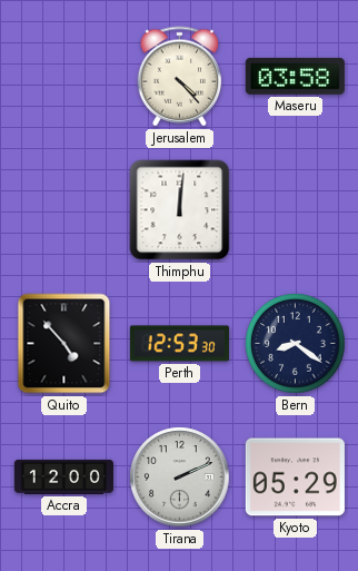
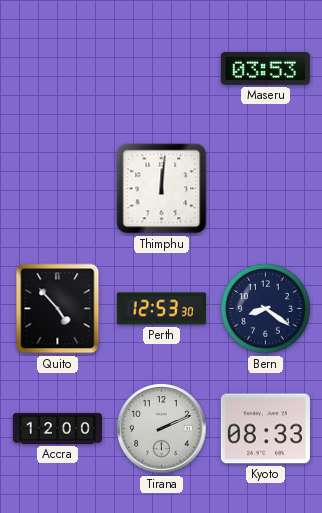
Jerusalem: 4:23 -> none (180, 77)
Maseru: 03:58 -> 03:53 (265, 68)
Kyoto: 05:29 -> 08:33 (265, 429)
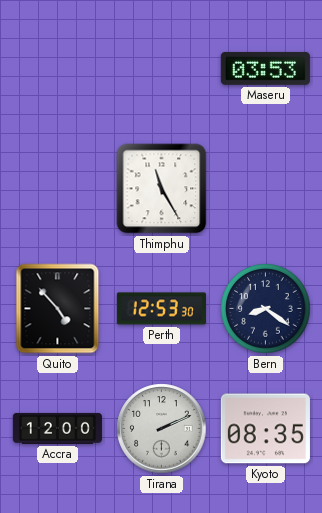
Thimphu: 12:01 -> 11:25 (162, 189)
Kyoto: 08:33 -> 08:35 (265, 429)
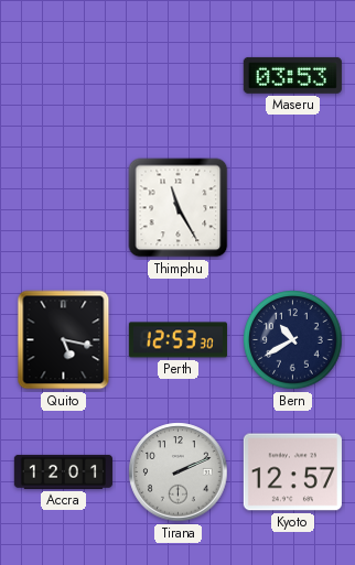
Quito: 4:53 -> 5:17 (64, 340)
Bern: 8:21 -> 10:40 (293, 340)
Accra: 12:00 -> 12:01 (63, 471)
Kyoto: 08:35 -> 12:57 (292, 472)
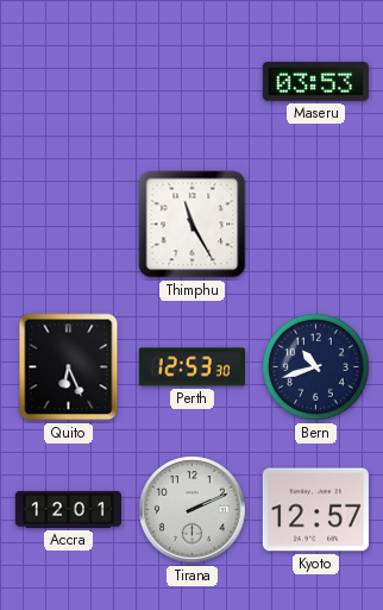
Quito: 5:17 -> 6:26 (69, 367)
Bern: 10:40 -> 10:42 (316, 367)
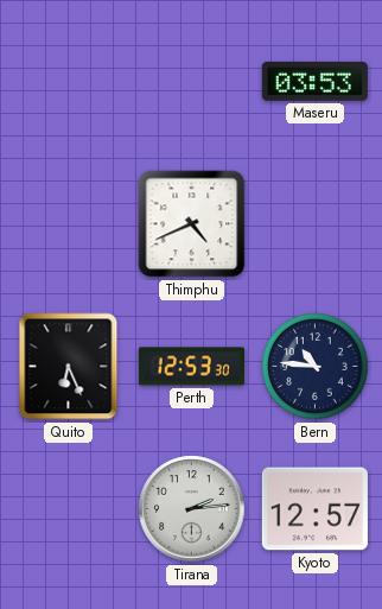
Thimphu: 11:25 -> 4:41 (192, 224)
Bern: 10:42 -> 10:46 (316, 367)
Accra: 12:01 -> none (68, 509)
Tirana: 2:11 -> 2:14 (192, 509)
